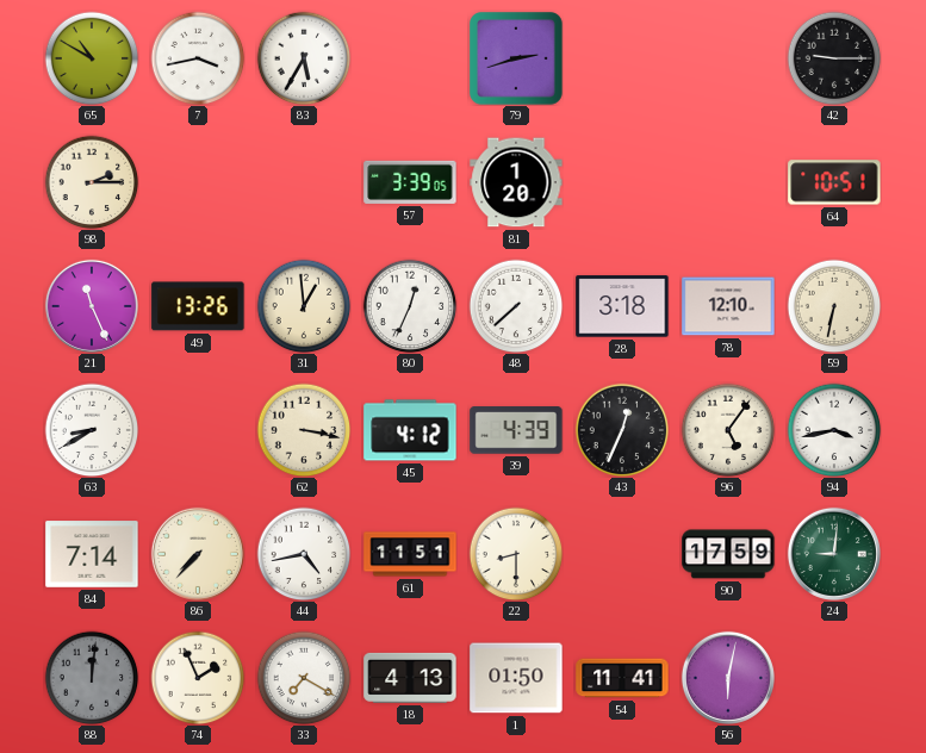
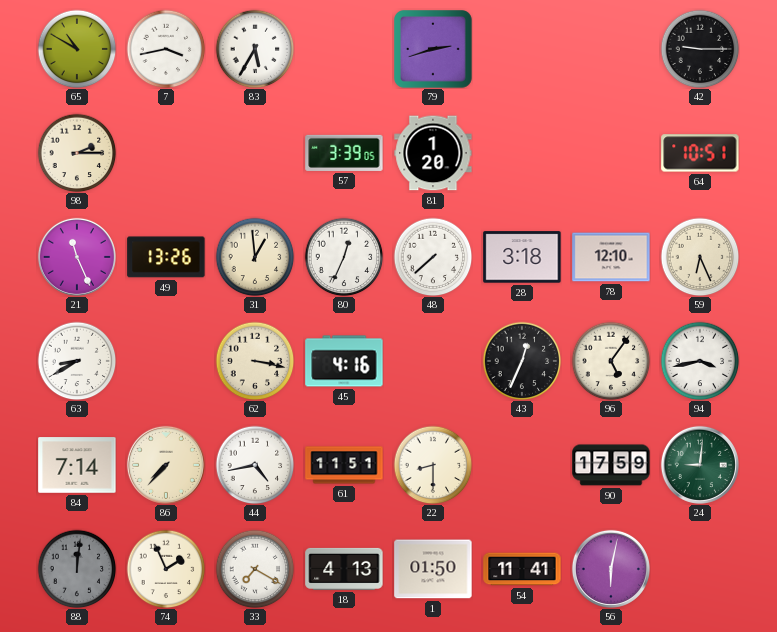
59: 6:32 -> 6:26 (700, 257)
45: 4:12 -> 4:16 (344, 361)
39: 4:39 -> none (516, 430)
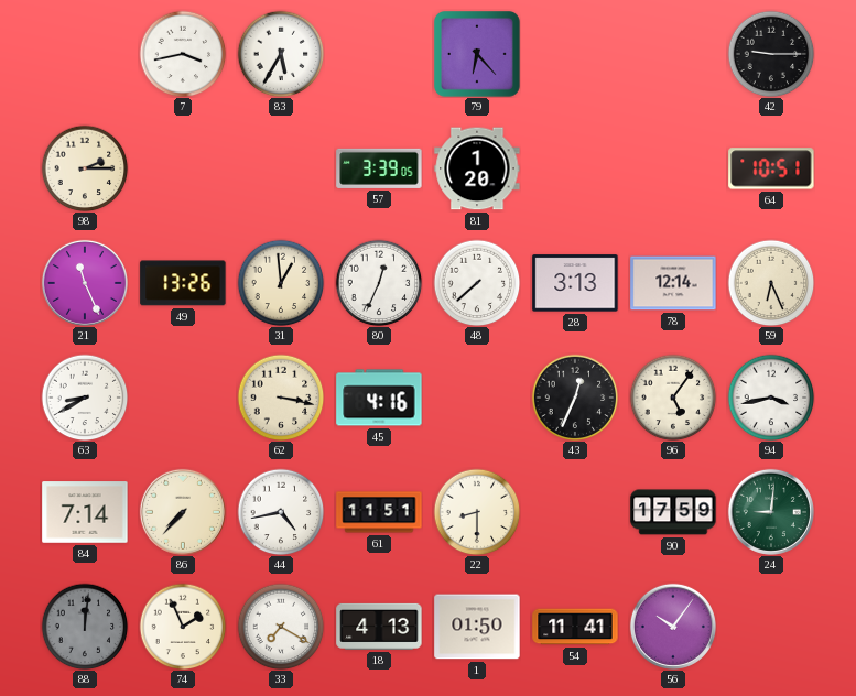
65: 10:50 -> none (77, 49)
79: 2:42 -> 6:23 (478, 55)
28: 3:18 -> 3:13 (575, 283)
78: 12:10 -> 12:14 (673, 283)
56: 6:02 -> 10:06 (673, 627)
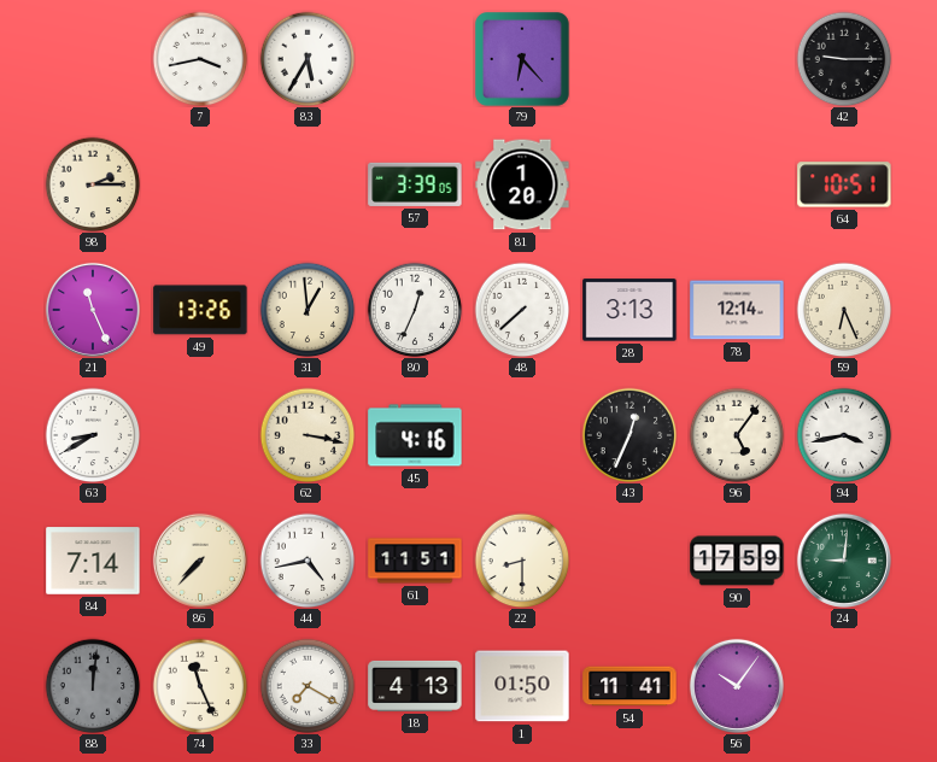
74: 1:56 -> 11:26 (200, 686)
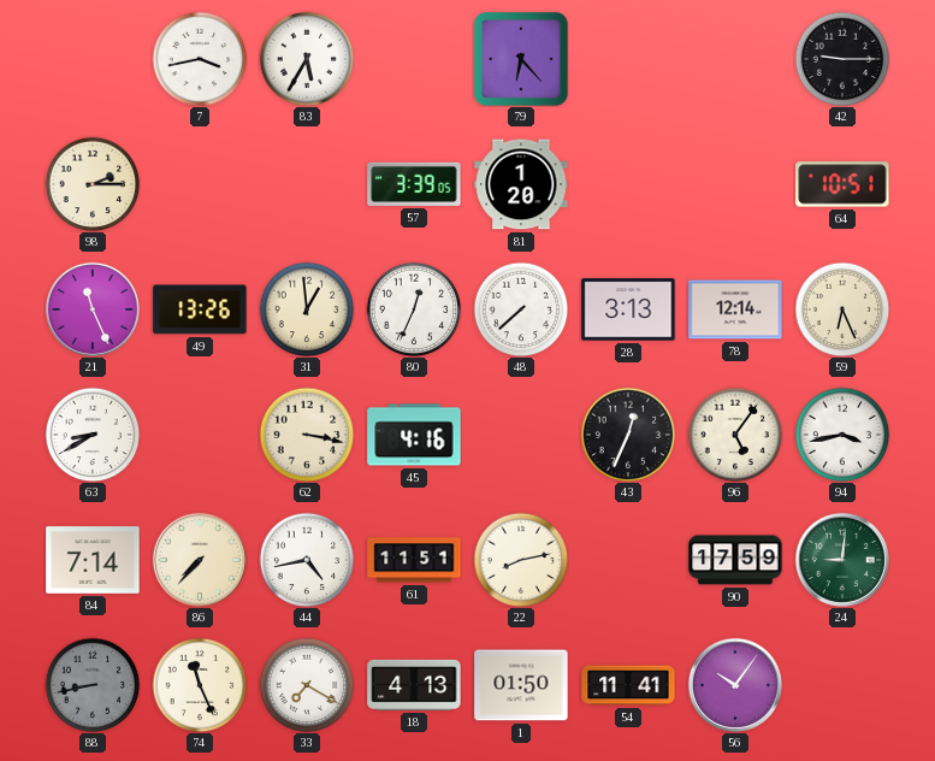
22: 8:30 -> 8:13 (521, 560)
88: 12:01 -> 8:43 (93, 685)
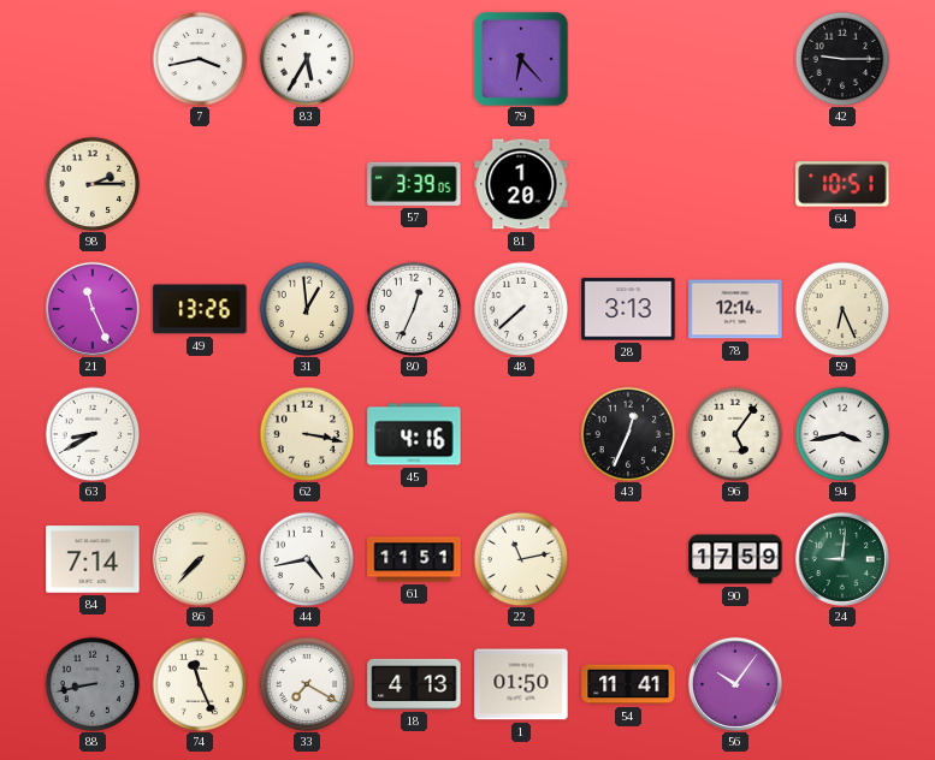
22: 8:13 -> 11:13 (521, 559)
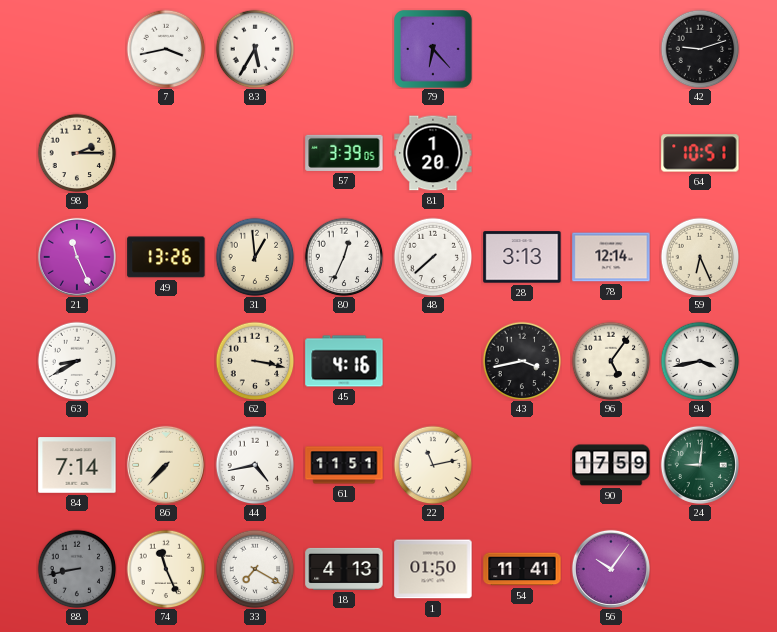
42: 9:15 -> 9:12 (700, 49)
43: 12:34 -> 3:43 (522, 361)
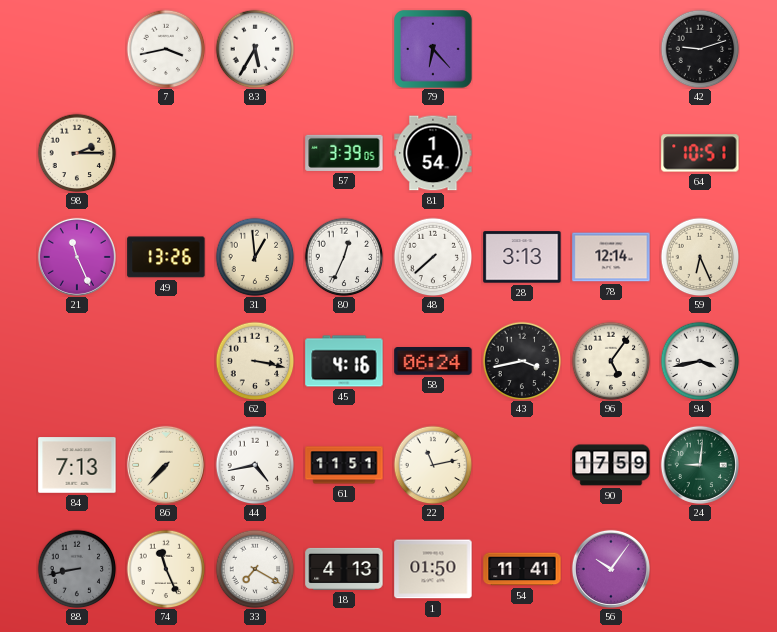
81: 1:20 -> 1:54 (433, 153)
63: 8:40 -> none (77, 361)
58: none -> 06:24 (433, 361)
84: 7:14 -> 7:13 (77, 465)
